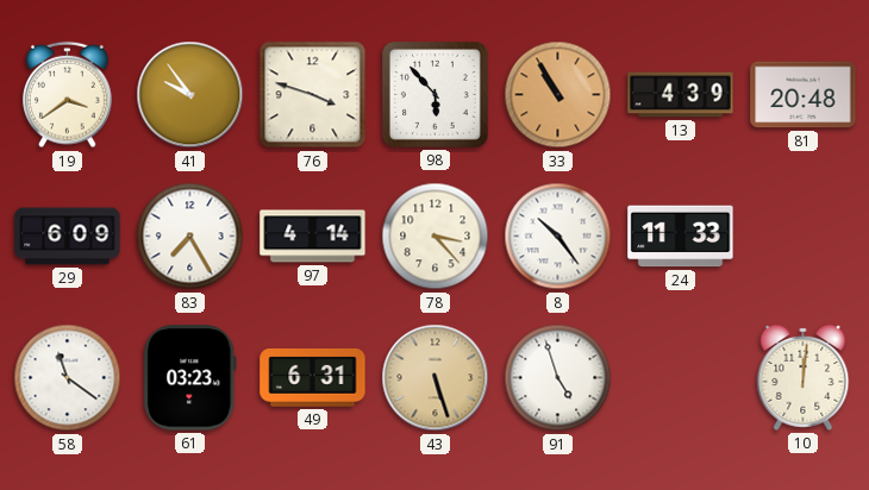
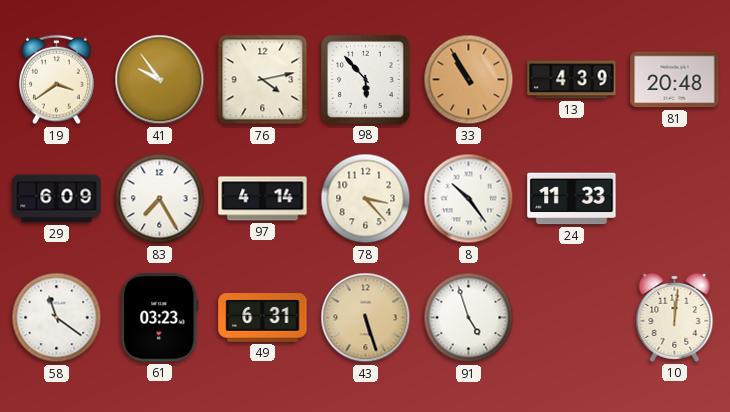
76: 3:48 -> 4:13 (263, 80)
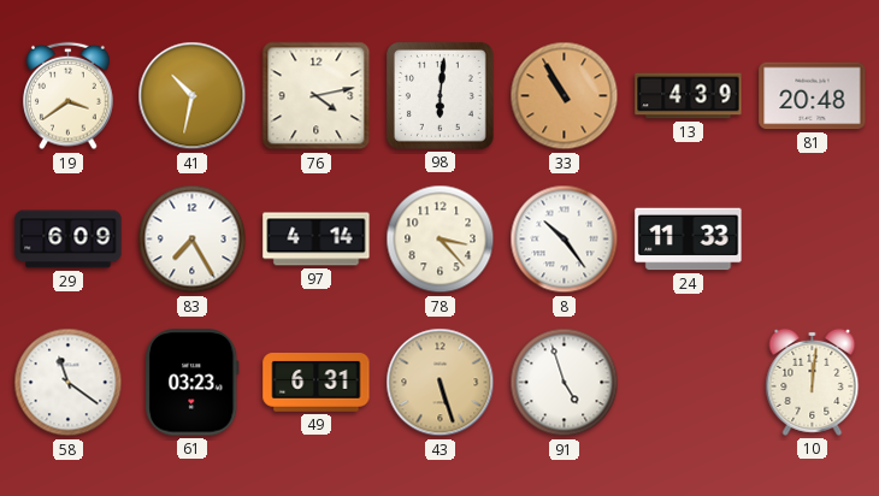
41: 9:54 -> 10:32 (193, 96)
98: 5:53 -> 6:01 (441, 96)
